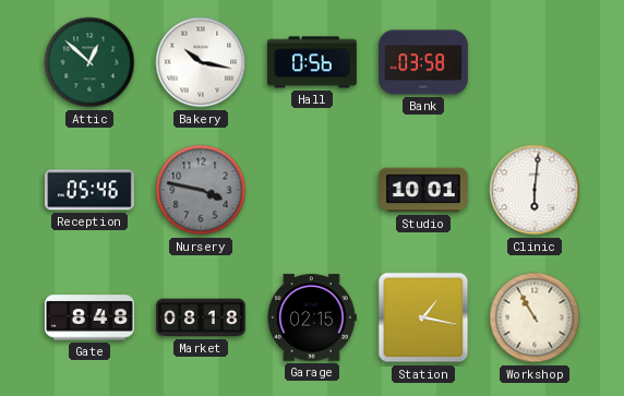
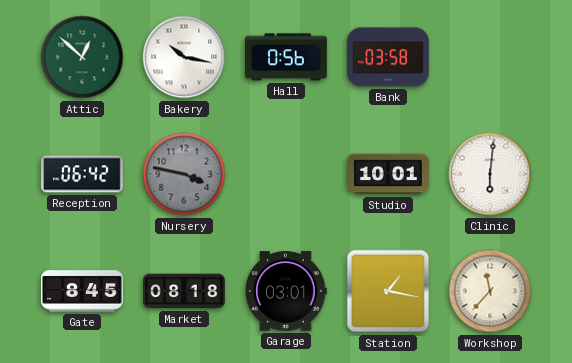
Reception: 05:46 -> 06:42 (83, 174)
Gate: 8:48 -> 8:45 (83, 291)
Garage: 02:15 -> 03:01 (286, 291)
Workshop: 10:55 -> 11:37 (490, 291)
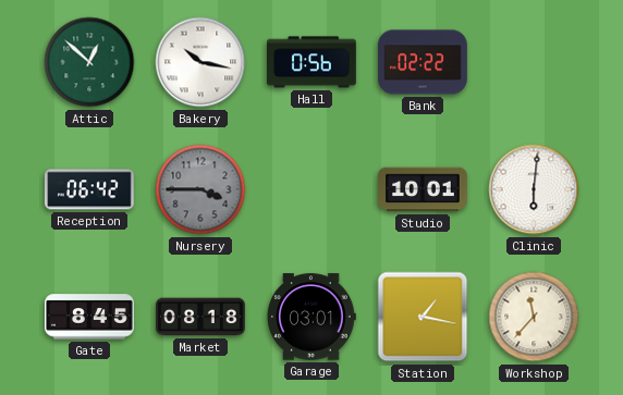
Bank: 03:58 -> 02:22 (423, 62)
Nursery: 3:47 -> 3:45 (200, 189)
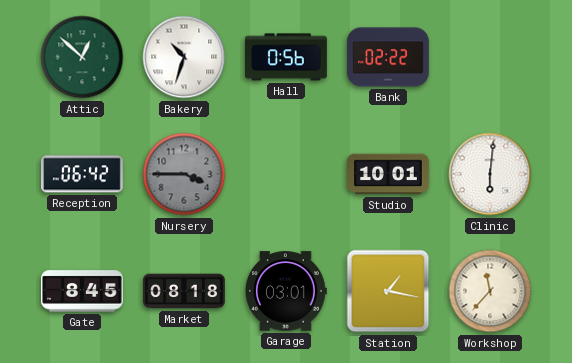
Bakery: 10:17 -> 10:33 (184, 57)
